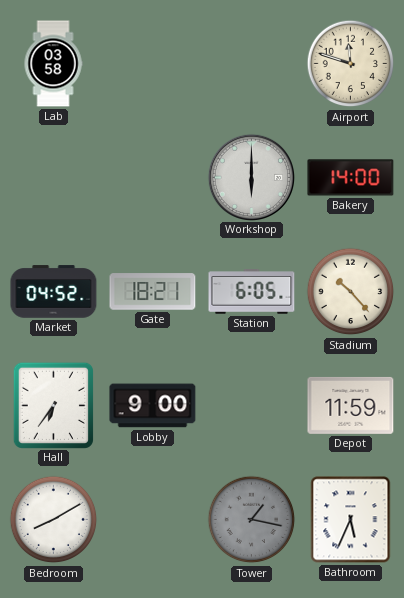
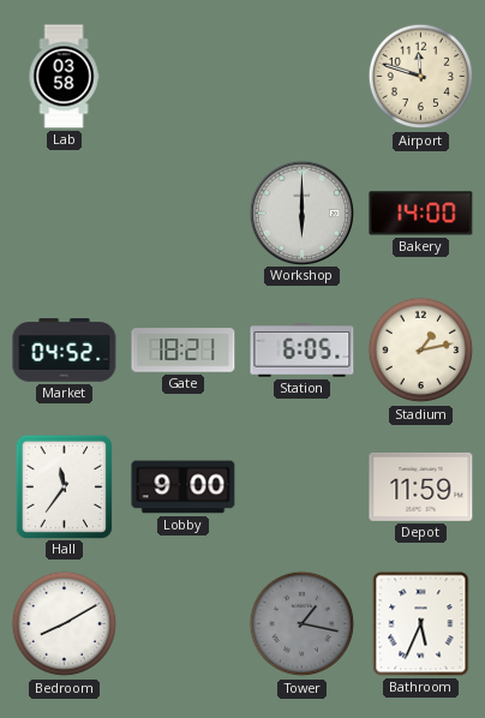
Stadium: 10:23 -> 1:13 (421, 351)
Hall: 6:36 -> 11:36 (64, 486)
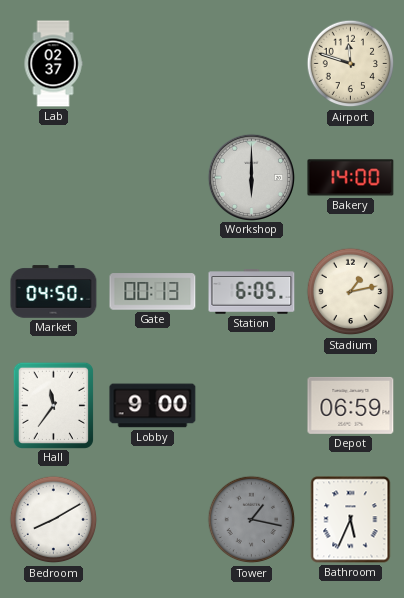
Lab: 03:58 -> 02:37 (53, 64)
Market: 04:52 -> 04:50 (54, 292)
Gate: 18:21 -> 00:13 (153, 292)
Depot: 11:59 -> 06:59 (351, 405)
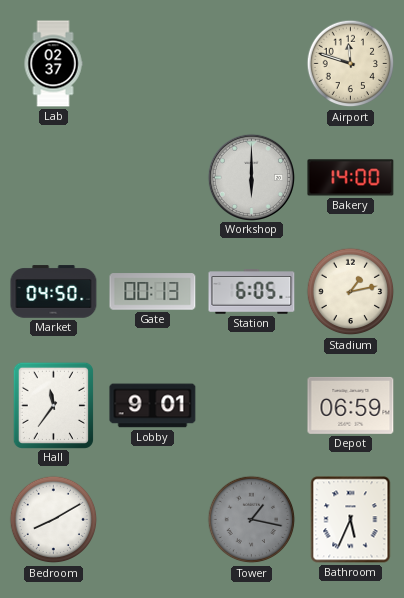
Lobby: 9:00 -> 9:01 (153, 406)
